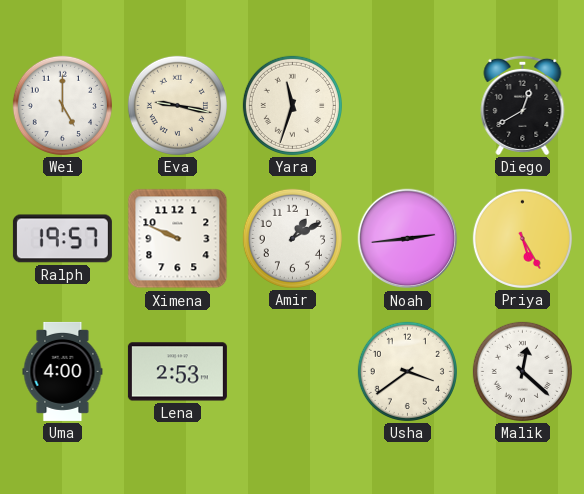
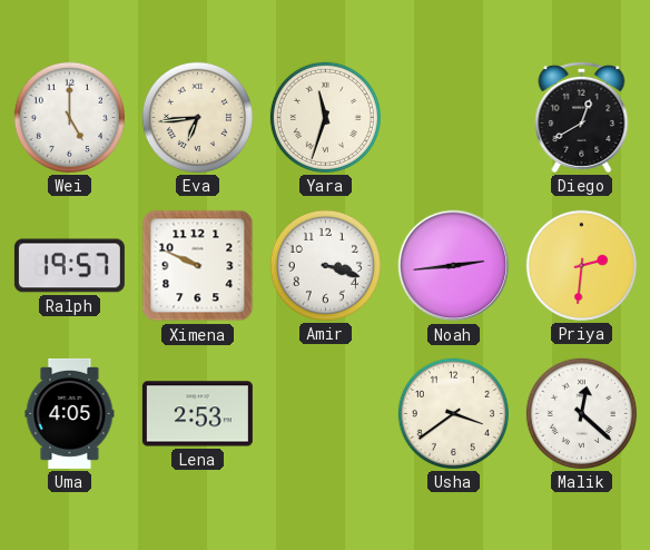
Eva: 9:17 -> 6:44 (197, 117)
Amir: 1:10 -> 3:18 (325, 265)
Priya: 5:25 -> 2:31 (581, 265)
Uma: 4:00 -> 4:05 (70, 413)
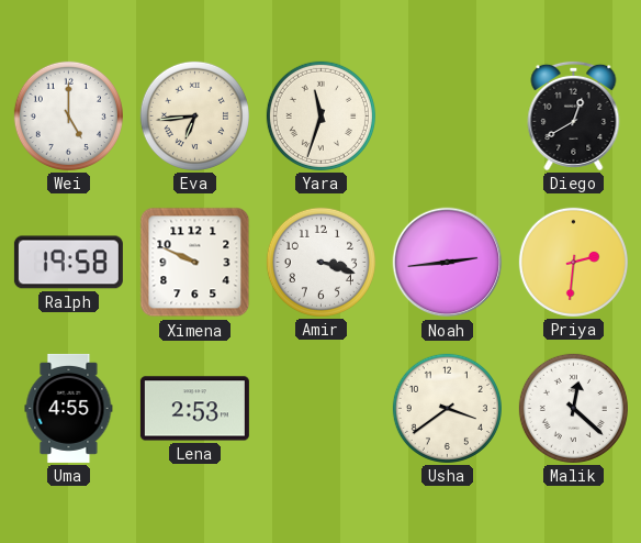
Ralph: 19:57 -> 19:58 (68, 263)
Uma: 4:05 -> 4:55 (69, 408)
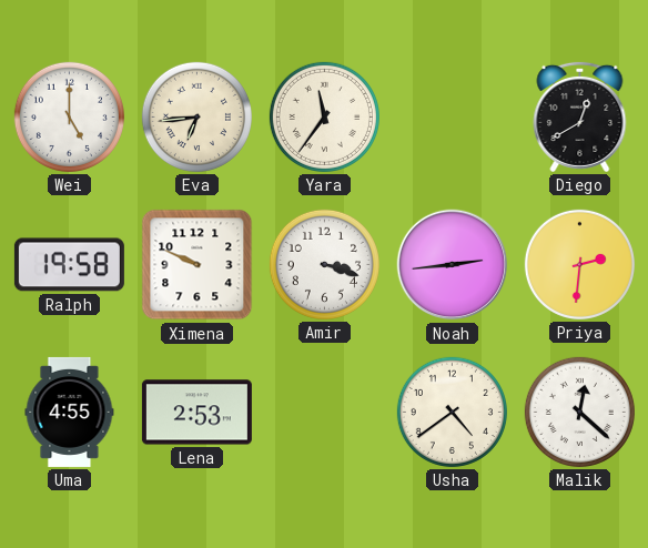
Yara: 11:33 -> 11:36 (324, 116)
Usha: 3:39 -> 4:39 (452, 412)
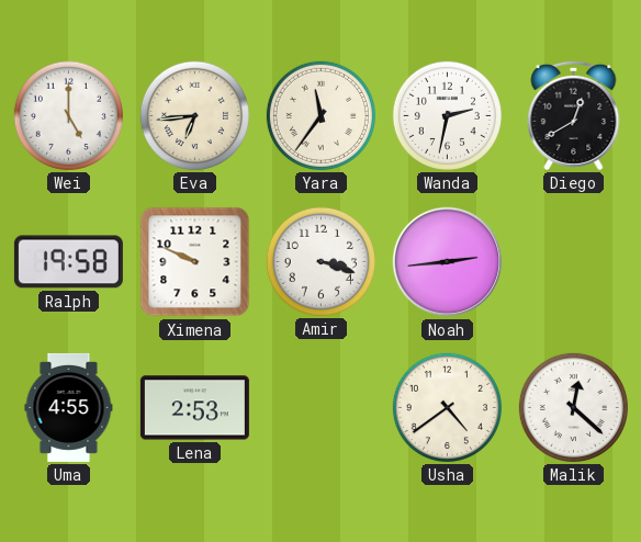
Wanda: none -> 2:32 (447, 115)
Priya: 2:31 -> none (579, 264)
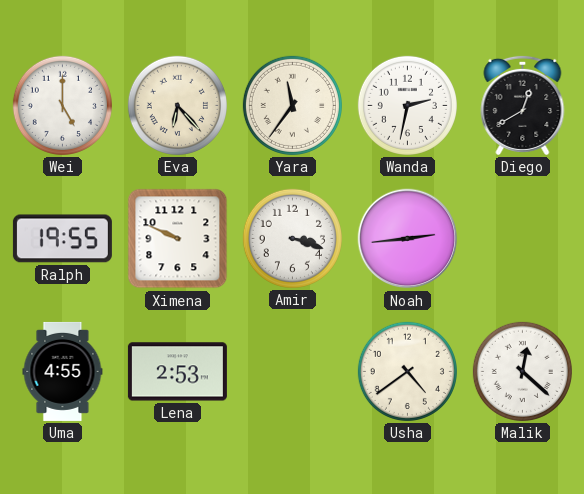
Eva: 6:44 -> 6:23 (177, 105)
Ralph: 19:58 -> 19:55 (62, 239)
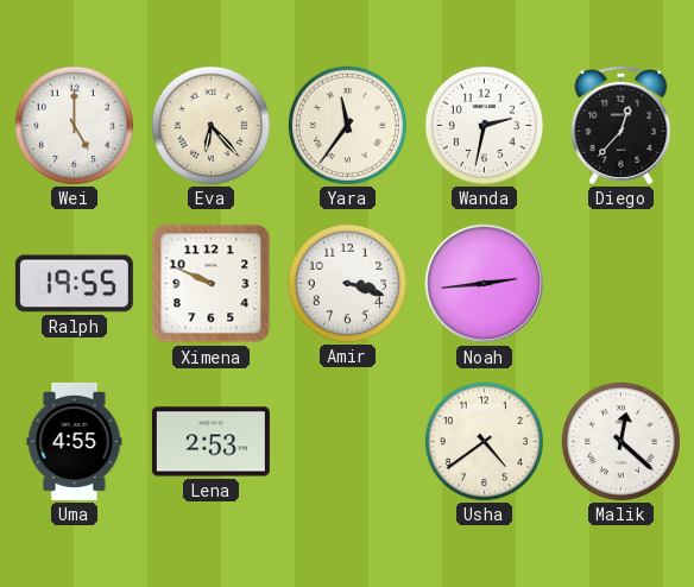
Diego: 12:40 -> 12:37 (622, 125)
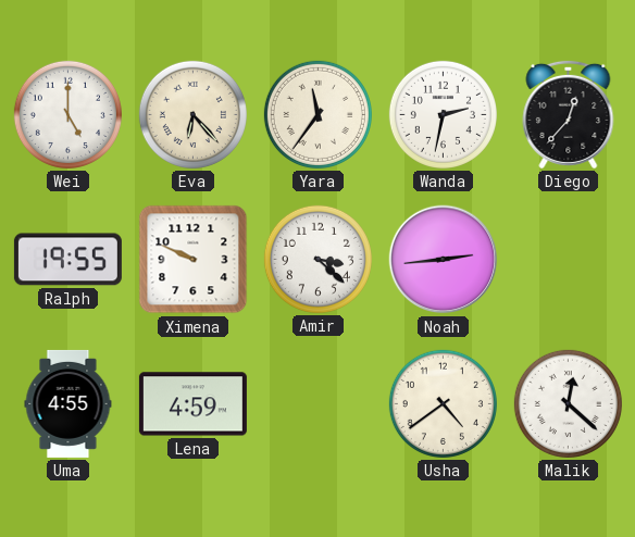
Amir: 3:18 -> 3:22 (317, 259)
Lena: 2:53 -> 4:59 (192, 404)
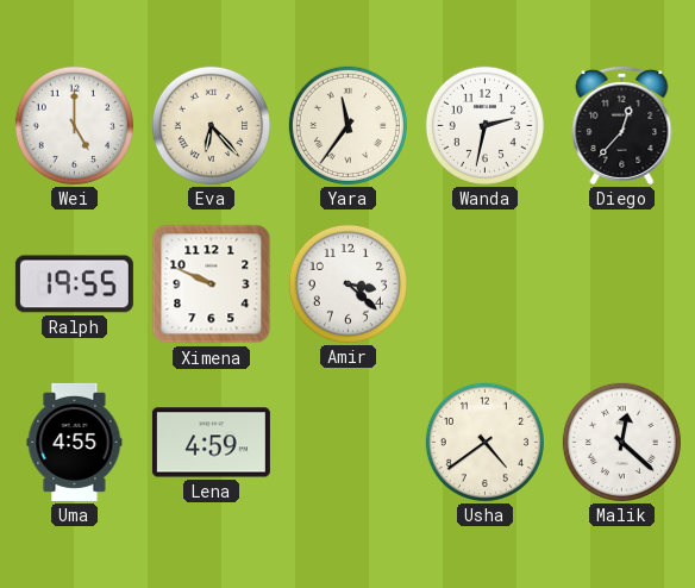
Noah: 2:44 -> none (444, 260)
